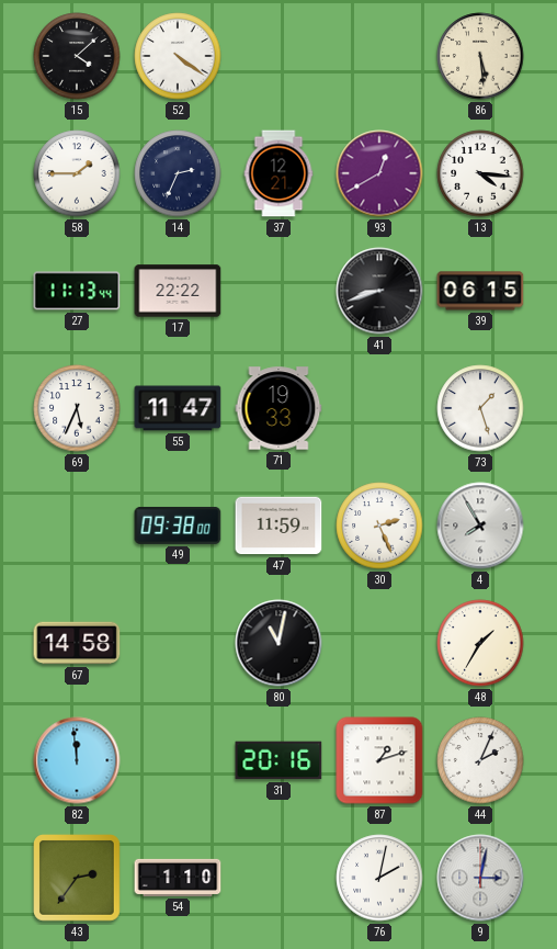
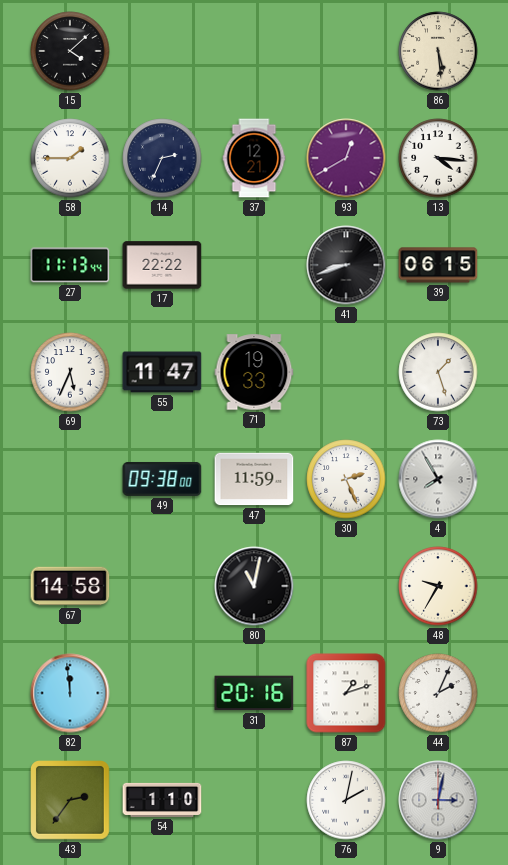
52: 4:21 -> none (178, 56)
48: 1:35 -> 9:35 (438, 586)
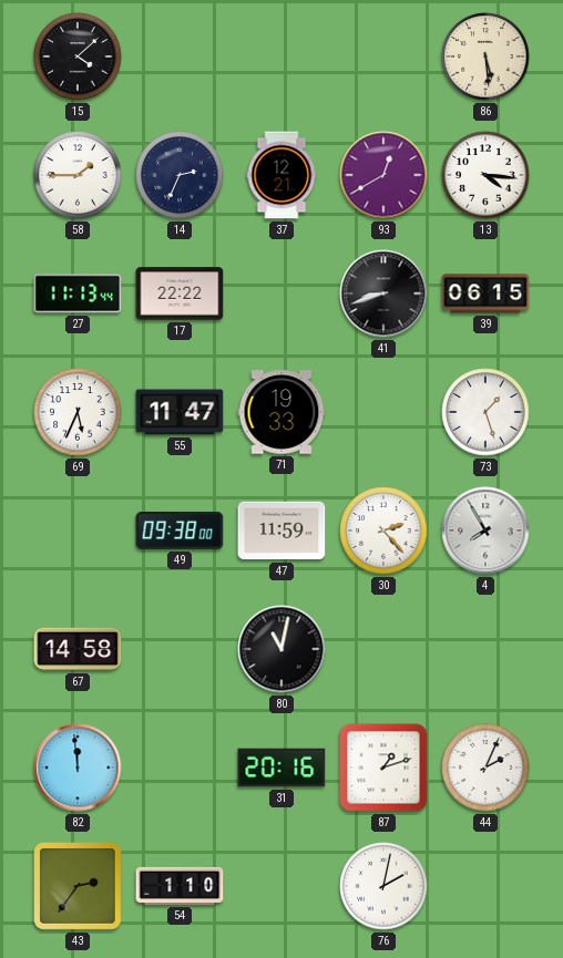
30: 2:26 -> 2:23 (383, 530)
48: 9:35 -> none (438, 586)
9: 3:02 -> none (438, 800)
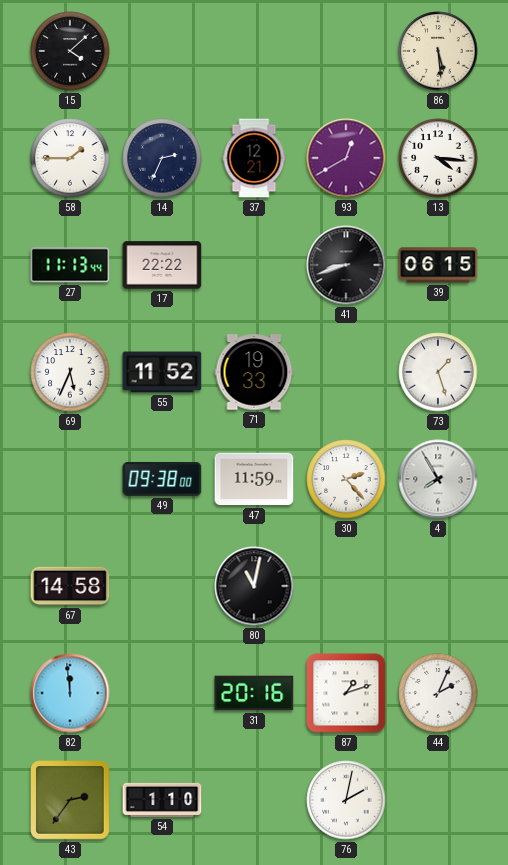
55: 11:47 -> 11:52 (162, 372)
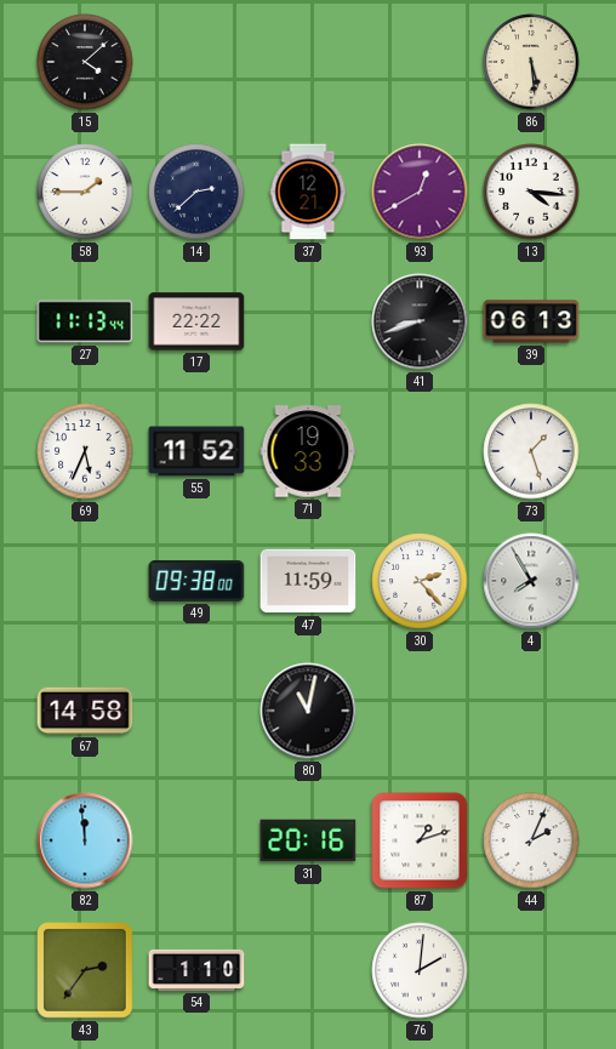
14: 2:34 -> 2:38 (196, 192)
39: 06:15 -> 06:13 (531, 321)
76: 2:02 -> 2:01 (420, 970)
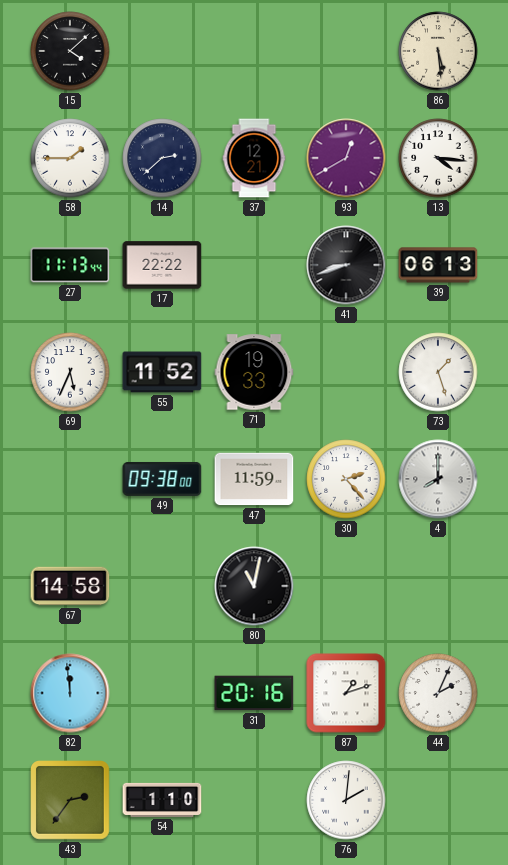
4: 7:55 -> 8:00 (438, 479)
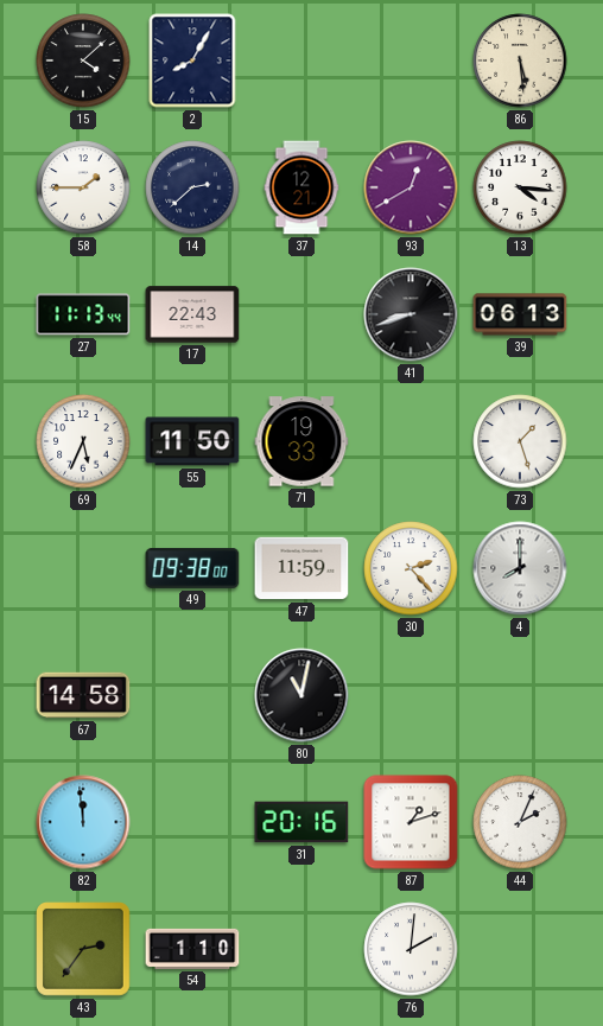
2: none -> 8:05 (192, 60)
17: 22:22 -> 22:43 (192, 314)
55: 11:52 -> 11:50 (192, 441)
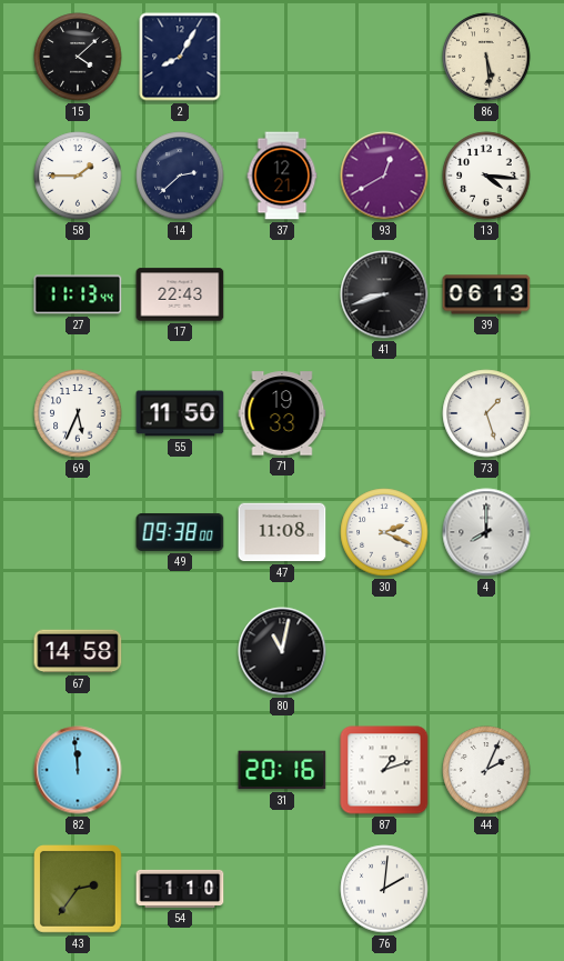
47: 11:59 -> 11:08 (282, 532)
30: 2:23 -> 2:19 (384, 532)
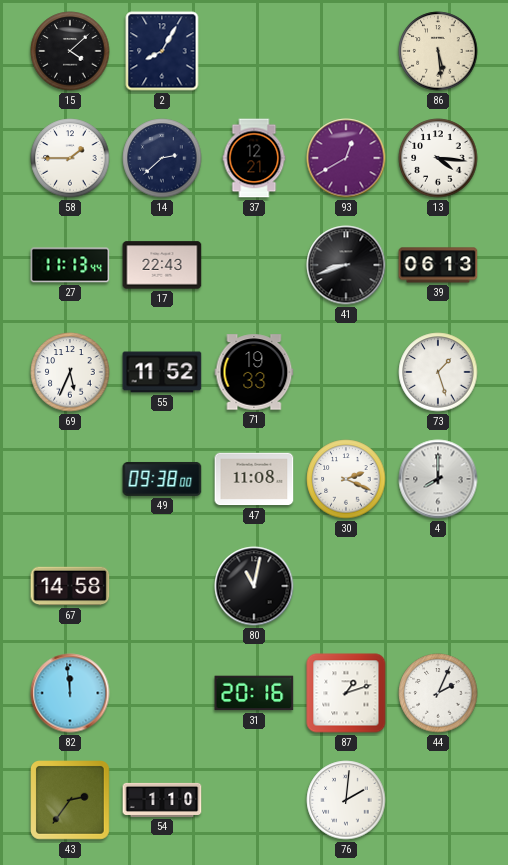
55: 11:50 -> 11:52 (162, 372)
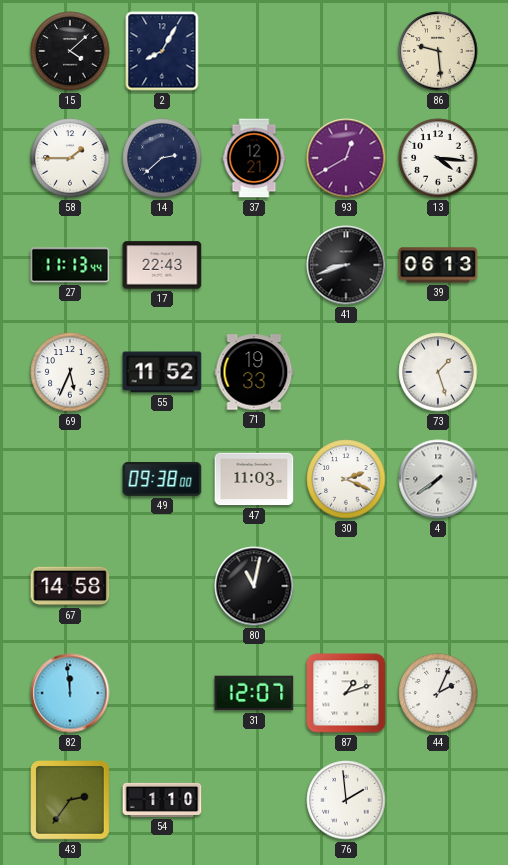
86: 5:29 -> 9:29 (438, 51)
47: 11:08 -> 11:03 (254, 479)
4: 8:00 -> 7:39 (438, 479)
31: 20:16 -> 12:07 (254, 693)
76: 2:01 -> 1:59 (346, 800)
